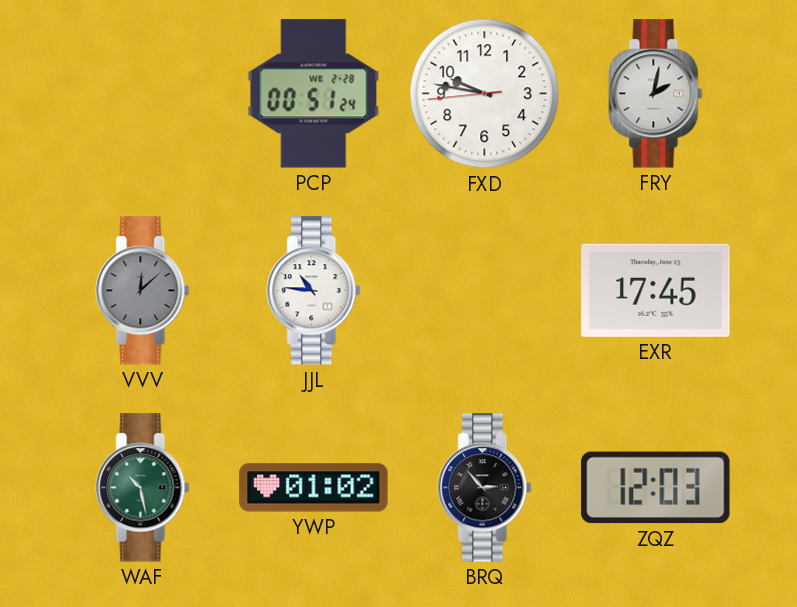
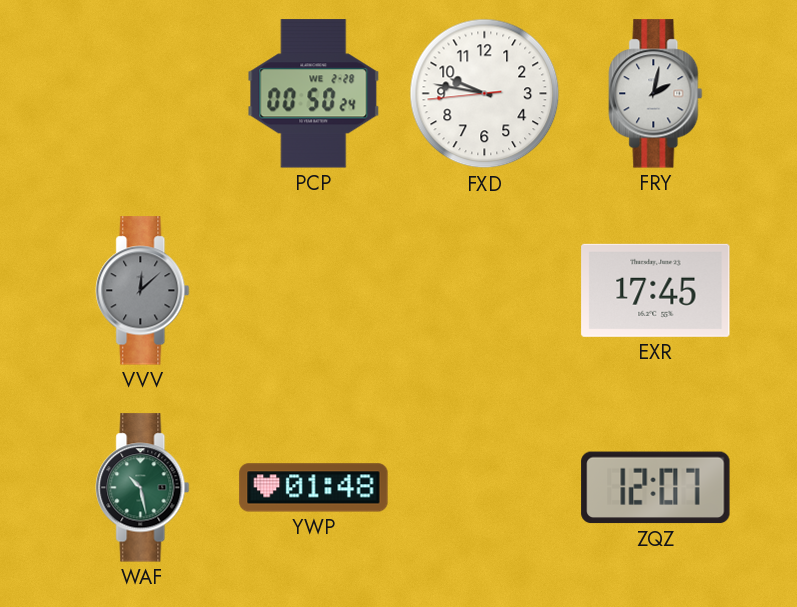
PCP: 00:51 -> 00:50 (314, 94)
JJL: 10:46 -> none (314, 291)
YWP: 01:02 -> 01:48 (314, 488)
BRQ: 2:53 -> none (485, 488)
ZQZ: 12:03 -> 12:07 (656, 488)
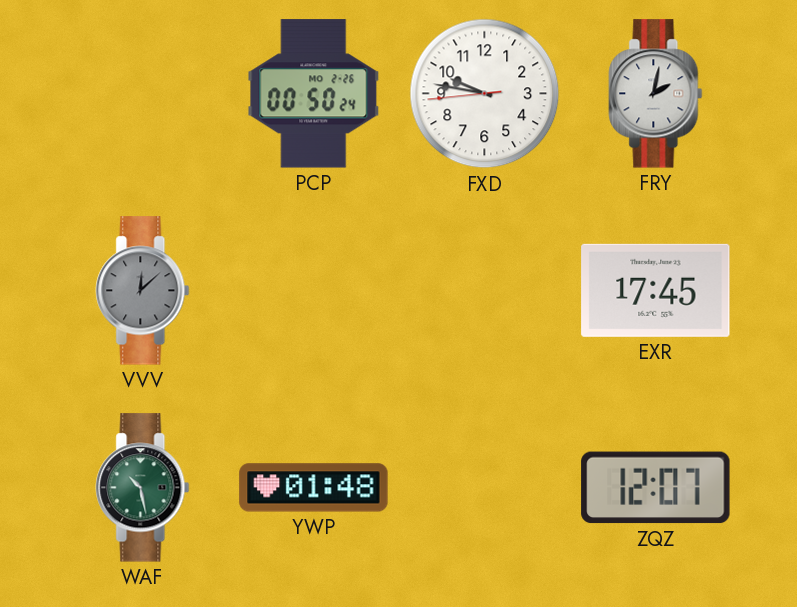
PCP date: WE 2-28 -> MO 2-26 (314, 94)
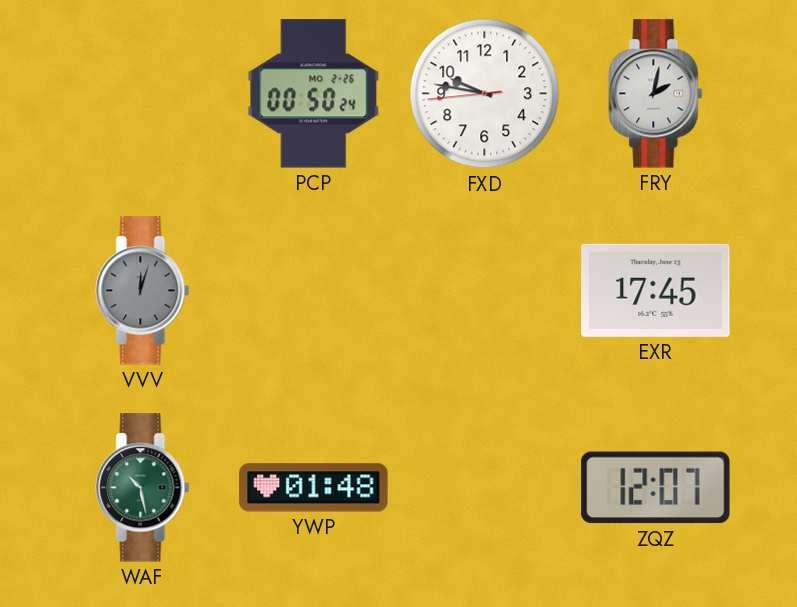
VVV: 12:08 -> 12:03 (143, 291)
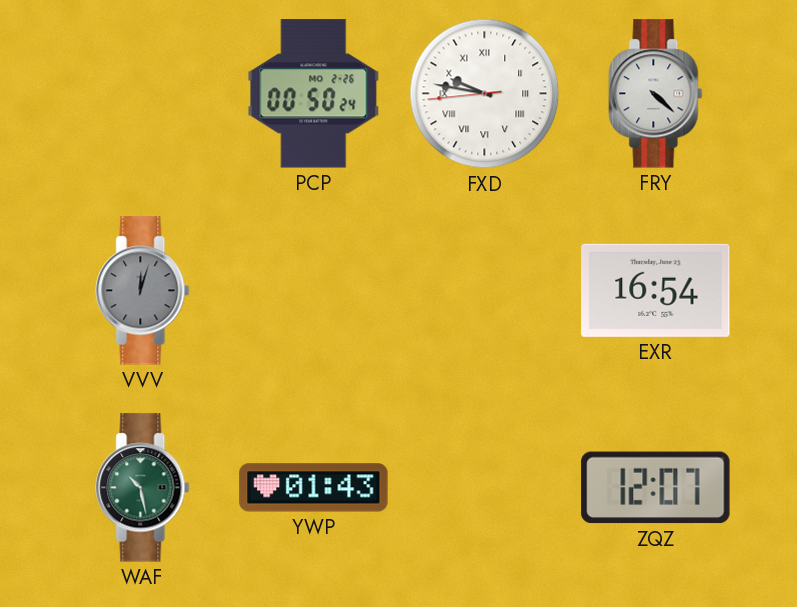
FXD numerals: Arabic -> Roman (485, 94)
FRY: 2:02 -> 4:22 (656, 94)
EXR: 17:45 -> 16:54 (656, 290)
YWP: 01:48 -> 01:43 (314, 488)
